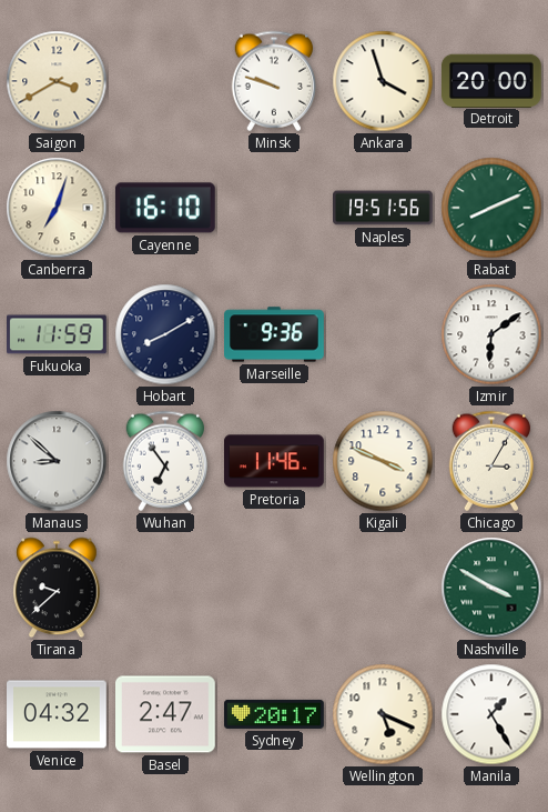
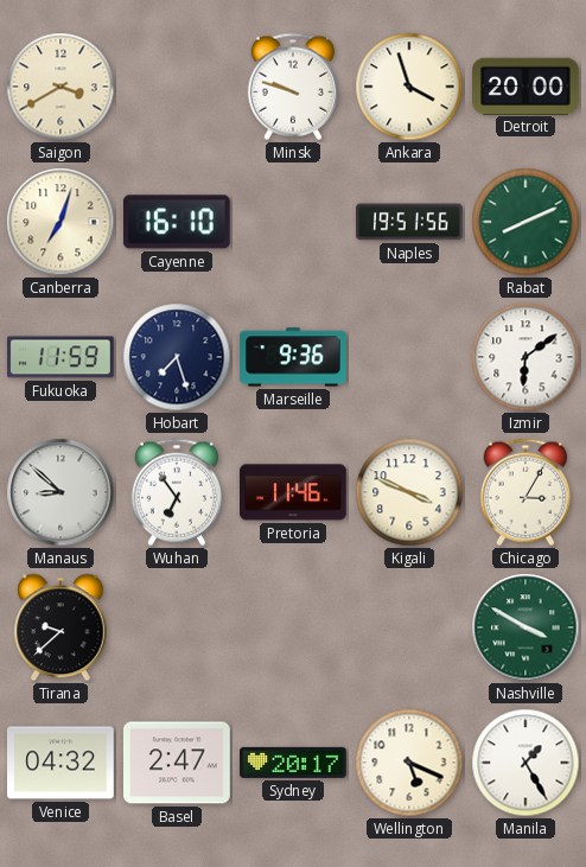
Hobart: 8:10 -> 7:27 (177, 357)
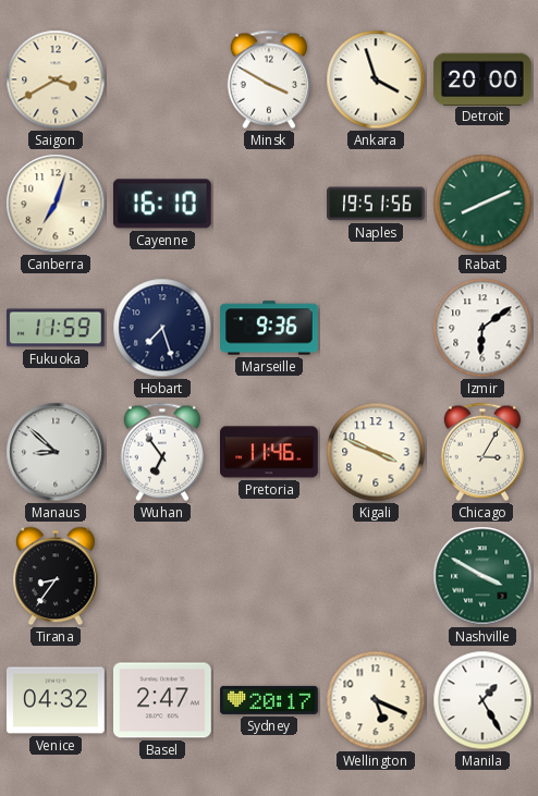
Minsk: 9:48 -> 3:50 (268, 79)
Tirana: 9:38 -> 8:36 (56, 576)
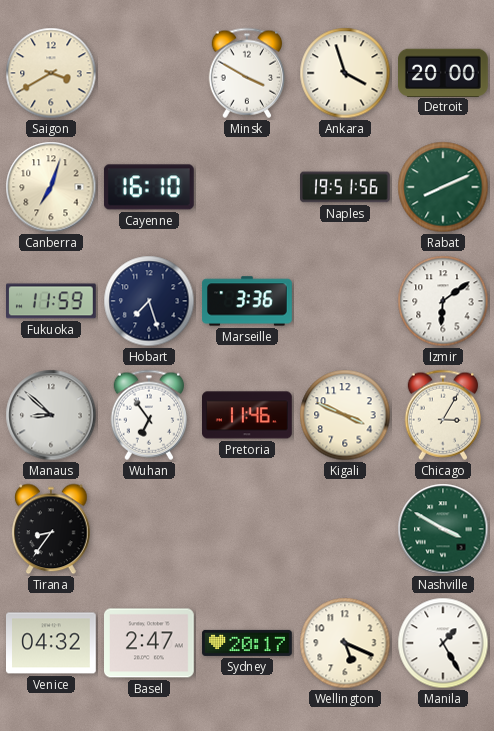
Marseille: 9:36 -> 3:36 (247, 301)
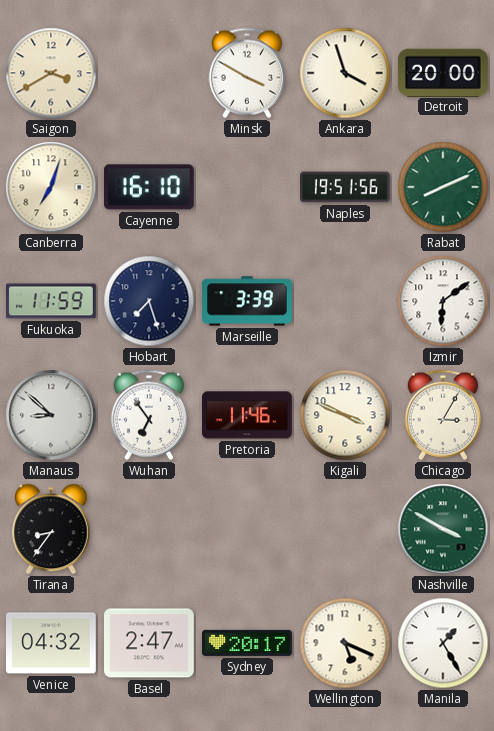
Marseille: 3:36 -> 3:39 (247, 301)
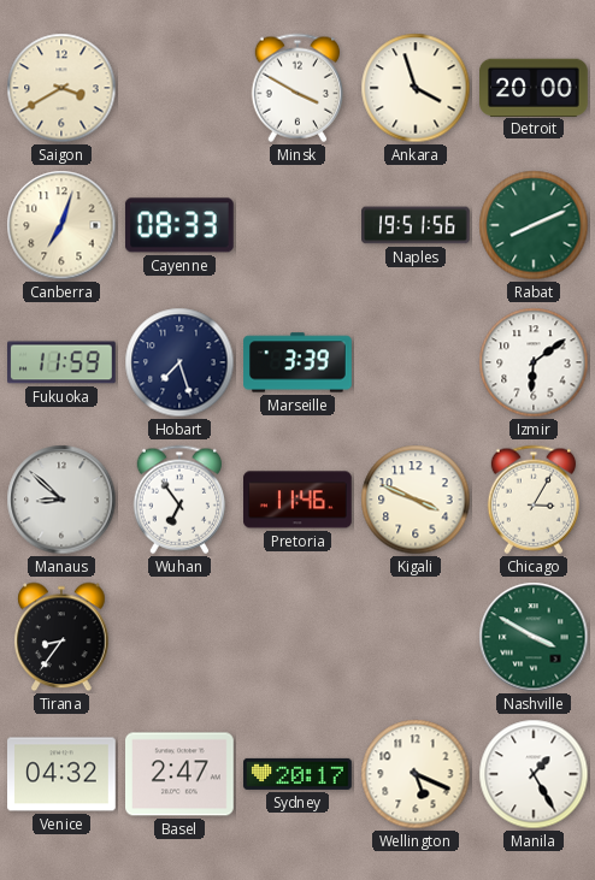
Cayenne: 16:10 -> 08:33 (179, 225)
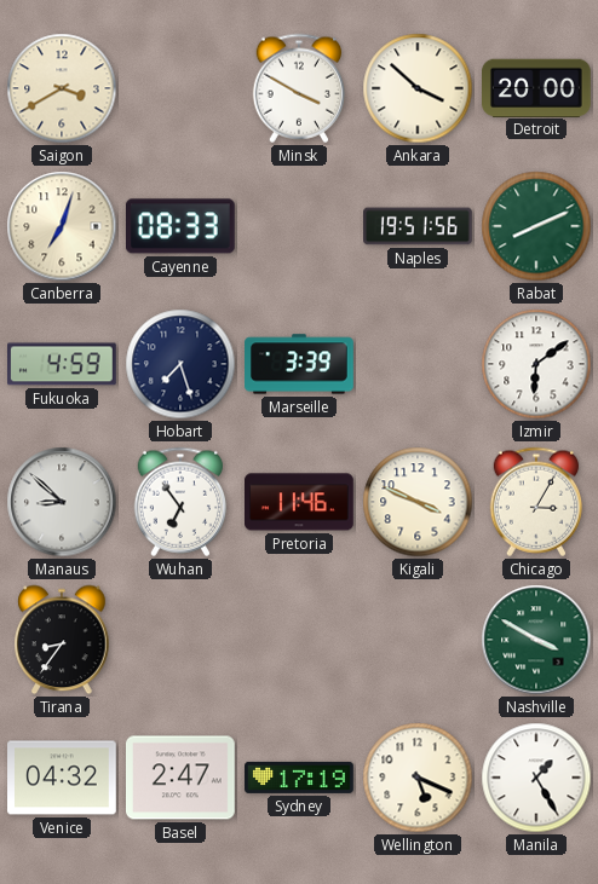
Ankara: 3:57 -> 3:52 (418, 88)
Fukuoka: 11:59 -> 4:59 (63, 364)
Sydney: 20:17 -> 17:19 (299, 778)
